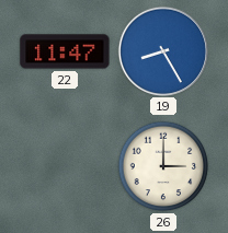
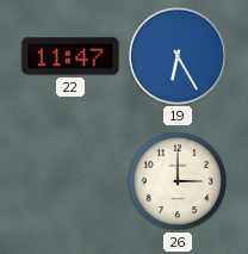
19: 8:25 -> 6:25 (176, 55)
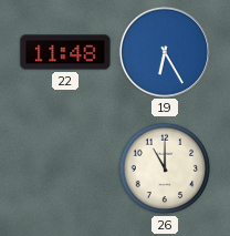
22: 11:47 -> 11:48 (65, 52)
26: 3:00 -> 11:00 (165, 168)
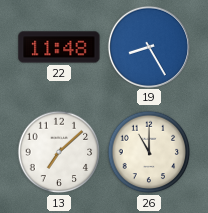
19: 6:25 -> 8:25 (148, 46)
13: none -> 7:08 (59, 152)
